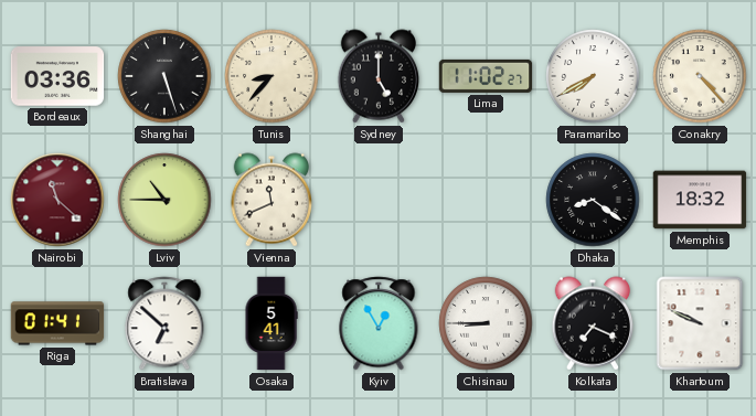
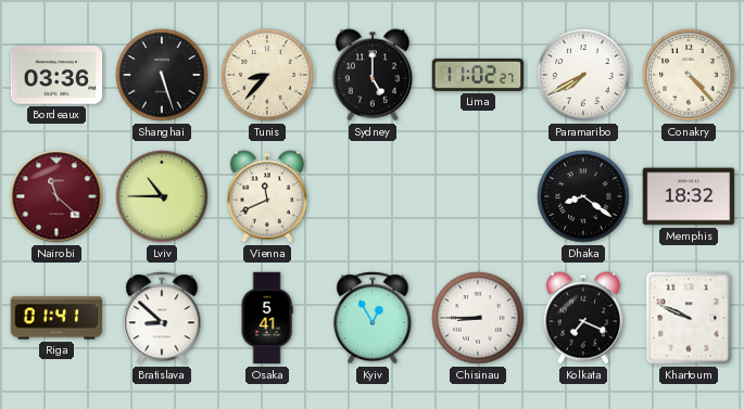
Bratislava: 6:52 -> 8:52 (162, 318)
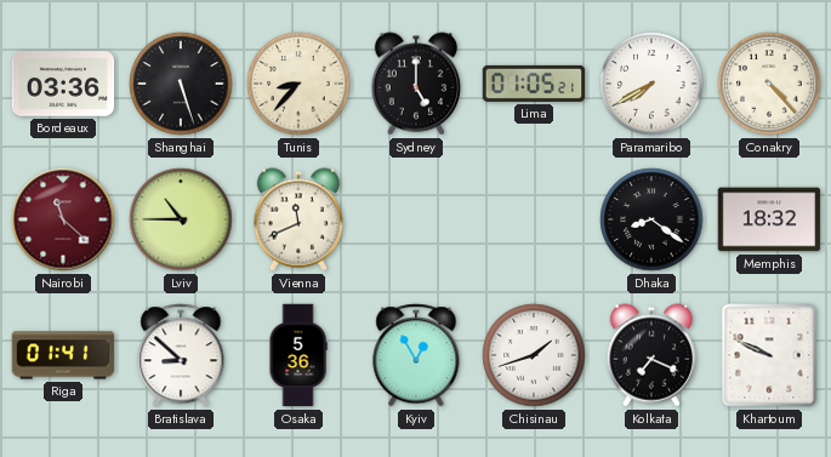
Lima: 11:02 -> 01:05 (534, 84)
Osaka: 5:41 -> 5:36 (298, 355)
Chisinau: 8:45 -> 1:42 (534, 355)
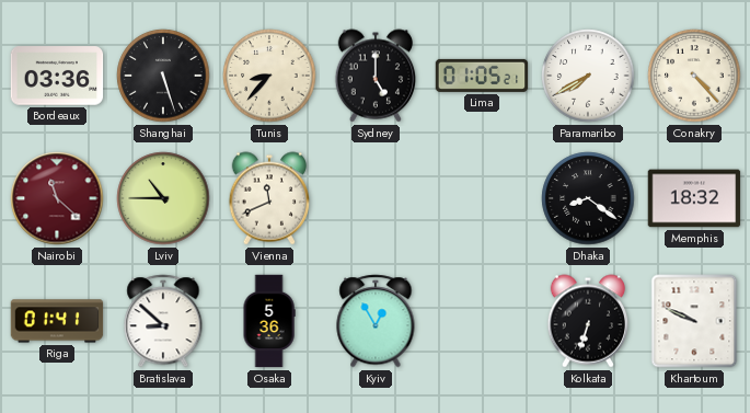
Chisinau: 1:42 -> none (534, 355)
Kolkata: 7:19 -> 6:33 (588, 321)
